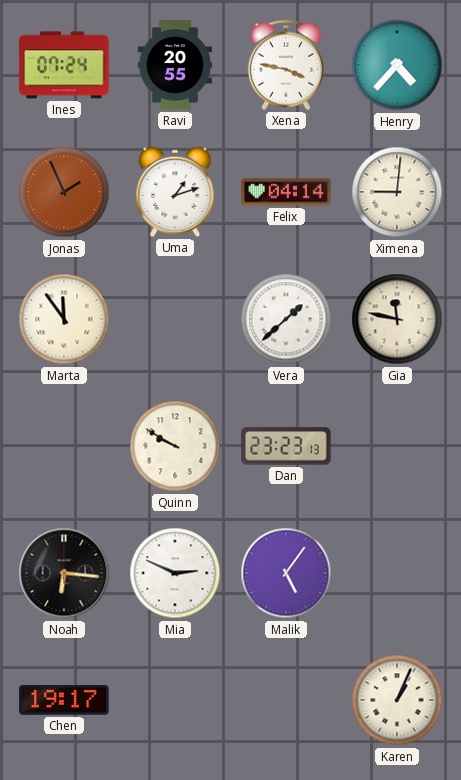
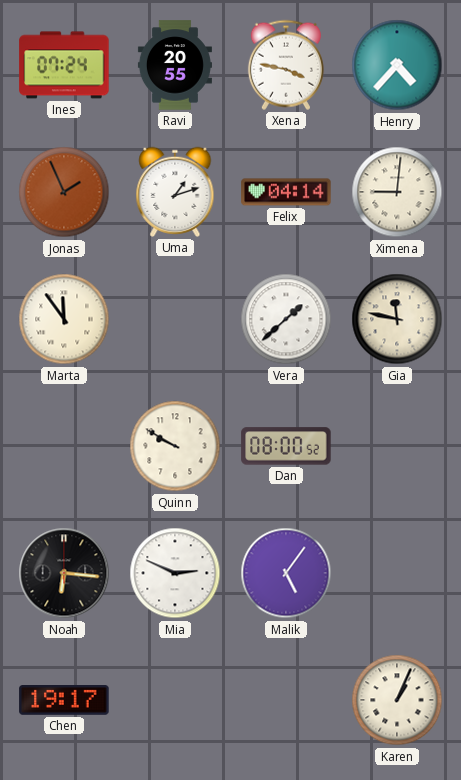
Dan: 23:23 -> 08:00 (286, 446)
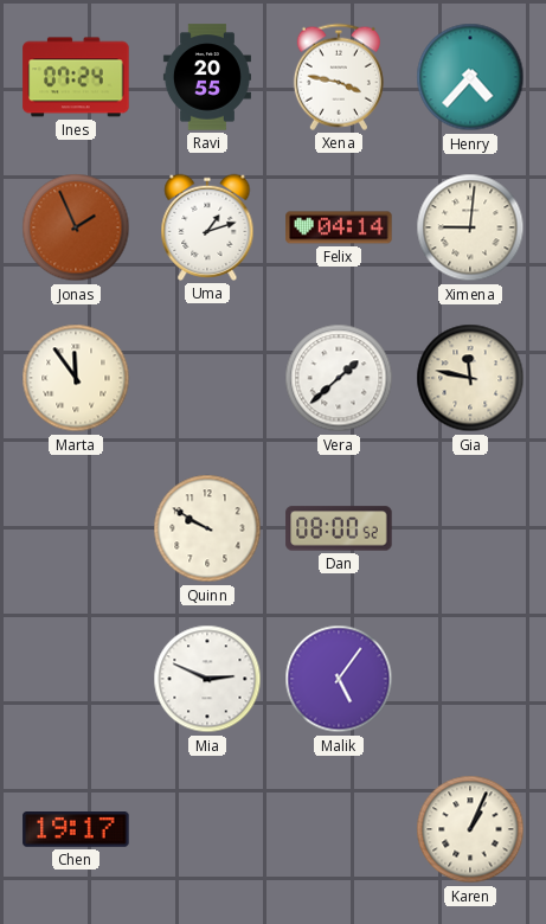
Noah: 6:16 -> none (64, 573)
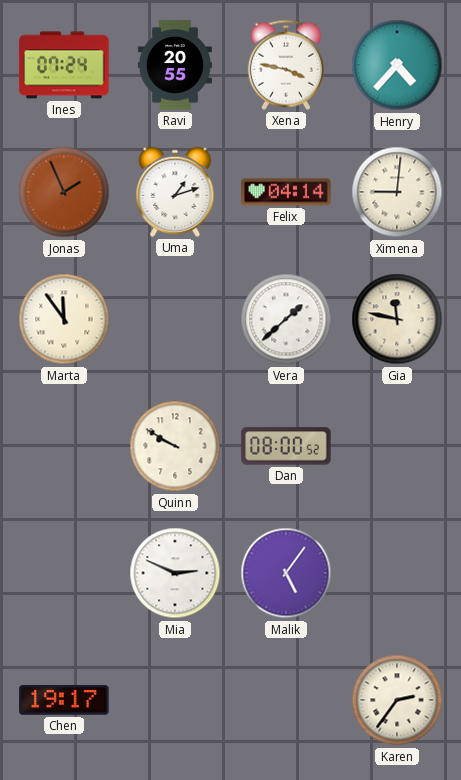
Karen: 1:04 -> 2:36 (397, 700)
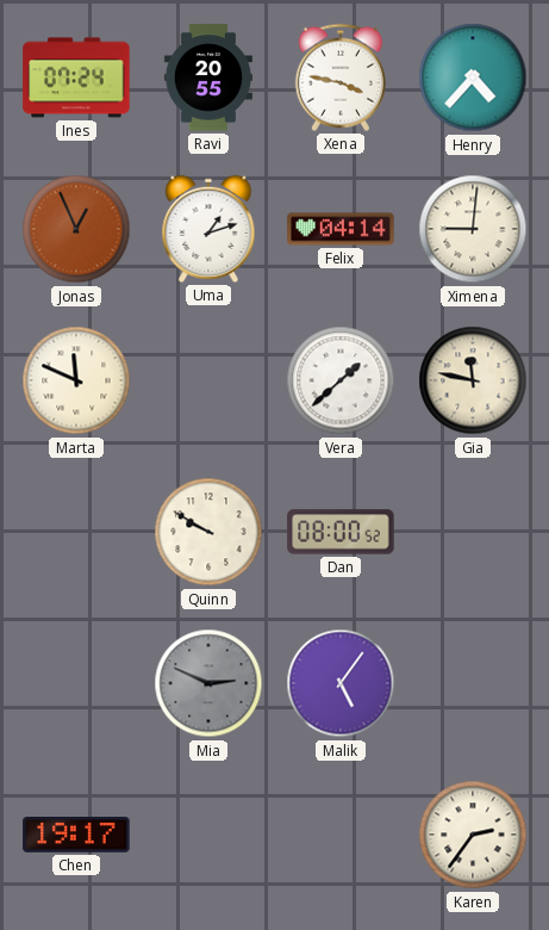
Jonas: 1:56 -> 12:56 (76, 229)
Marta: 11:54 -> 11:49 (76, 380)
Mia dial: white -> grey (208, 683)
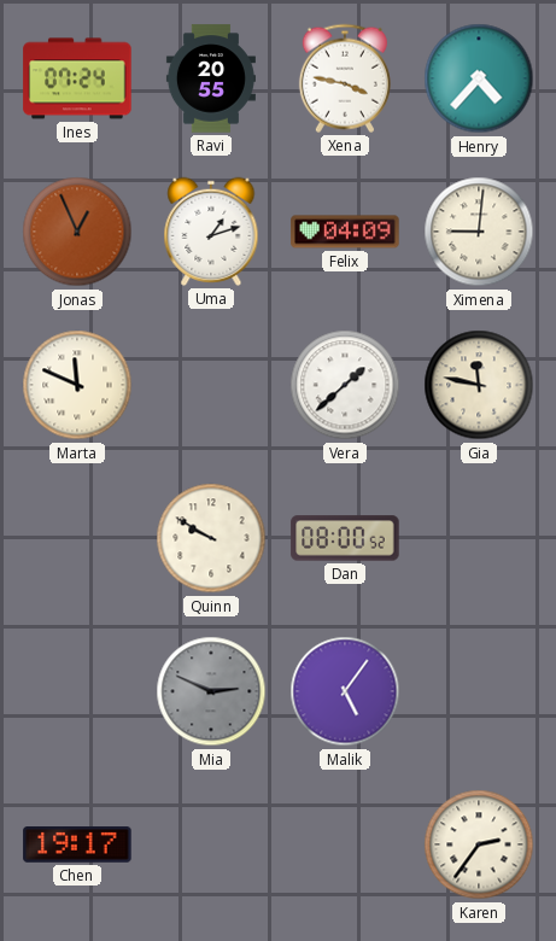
Felix: 04:14 -> 04:09 (345, 232)
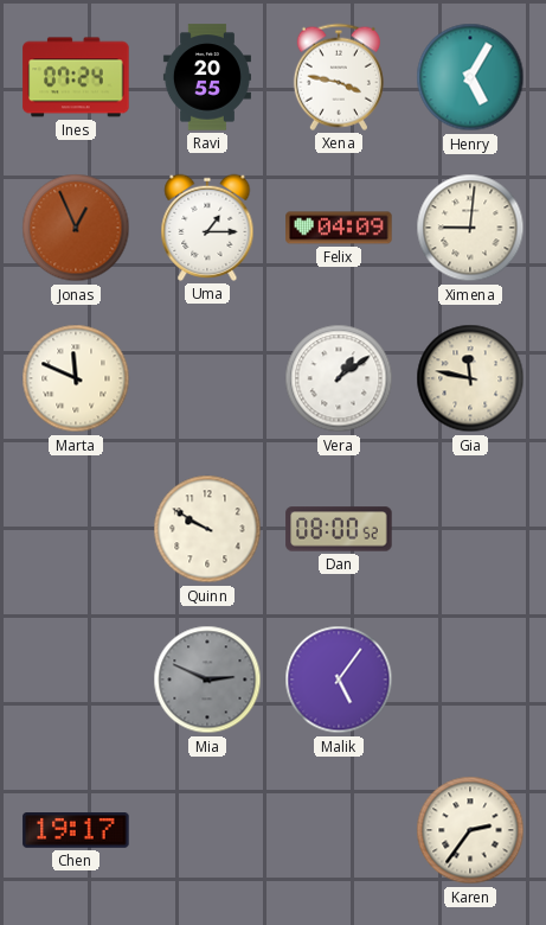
Henry: 4:37 -> 5:05 (470, 77)
Uma: 1:12 -> 1:15 (207, 228)
Vera: 1:38 -> 1:09 (339, 378)
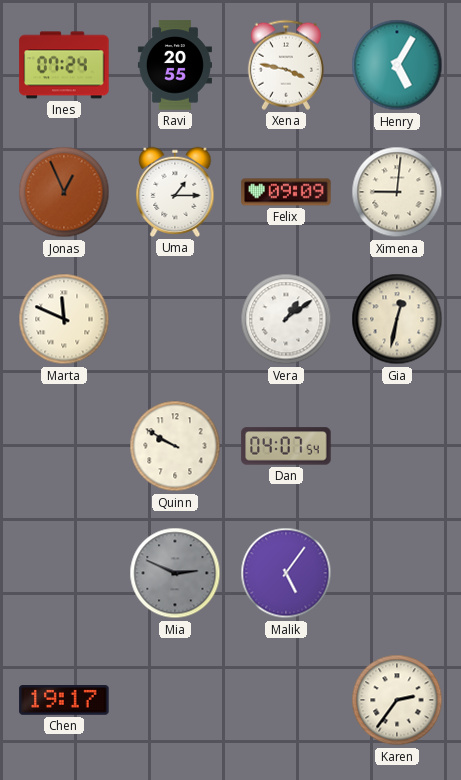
Felix: 04:09 -> 09:09 (286, 192)
Gia: 11:47 -> 12:32 (397, 319)
Dan: 08:00 -> 04:07 (286, 446)
